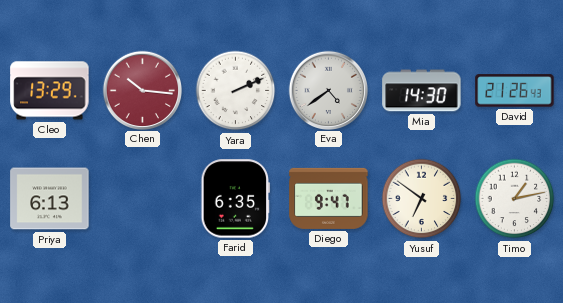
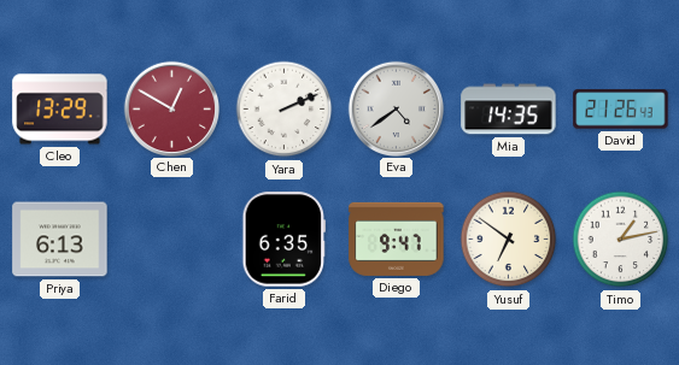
Chen: 10:16 -> 12:50 (171, 108)
Mia: 14:30 -> 14:35 (509, 110)
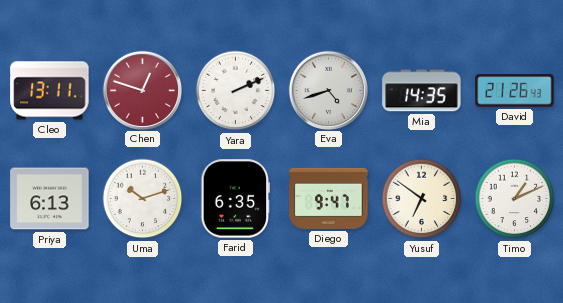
Cleo: 13:29 -> 13:11 (50, 91)
Chen: 12:50 -> 12:48 (142, 90)
Eva: 4:39 -> 4:42 (328, 90)
Uma: none -> 10:12 (143, 199)
Timo: 1:13 -> 1:11 (515, 199)
